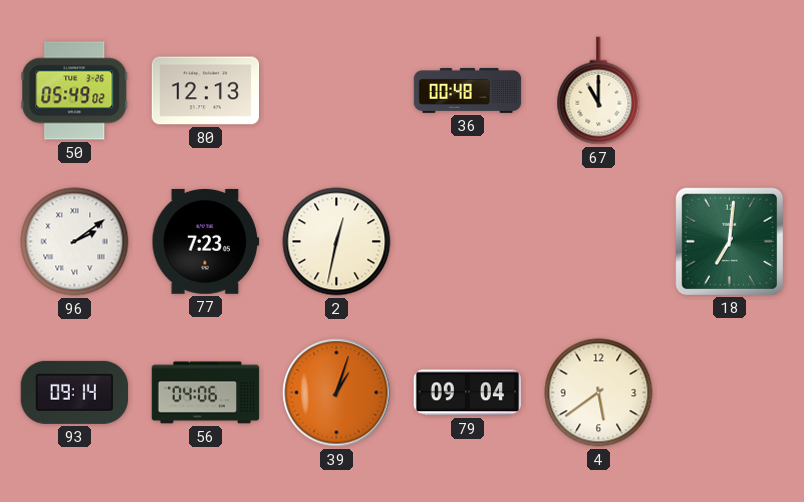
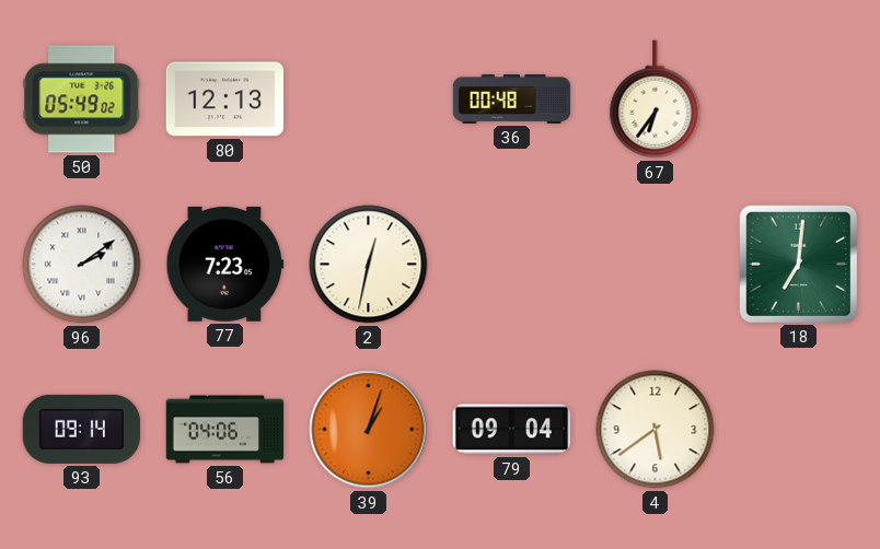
67: 11:00 -> 6:36 (656, 100)
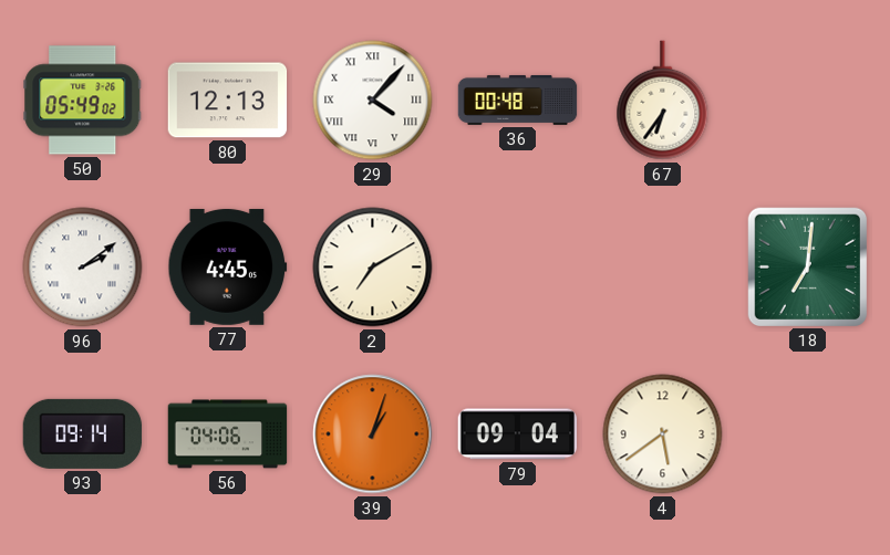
29: none -> 4:07 (373, 101)
77: 7:23 -> 4:45 (228, 266)
2: 12:32 -> 7:10 (373, 268)
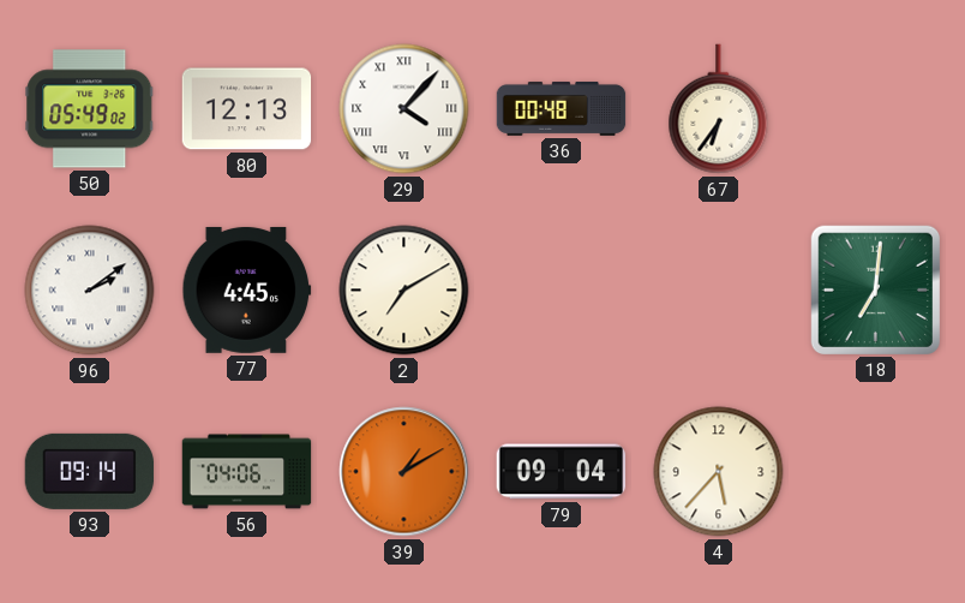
39: 1:03 -> 1:10 (404, 472)
4: 5:39 -> 5:37 (719, 472)
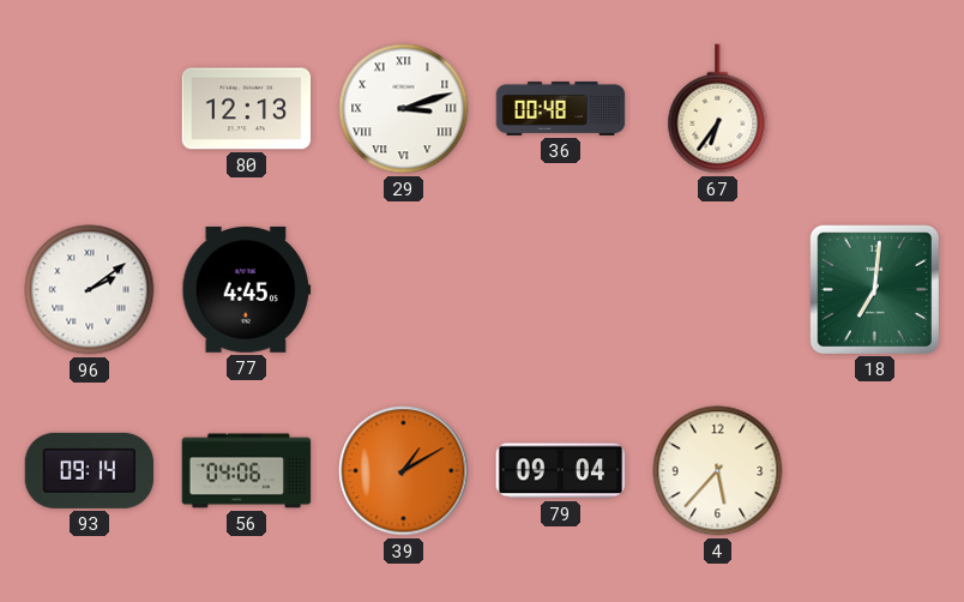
50: 05:49 -> none (90, 109)
29: 4:07 -> 3:12 (404, 109)
2: 7:10 -> none (404, 291)
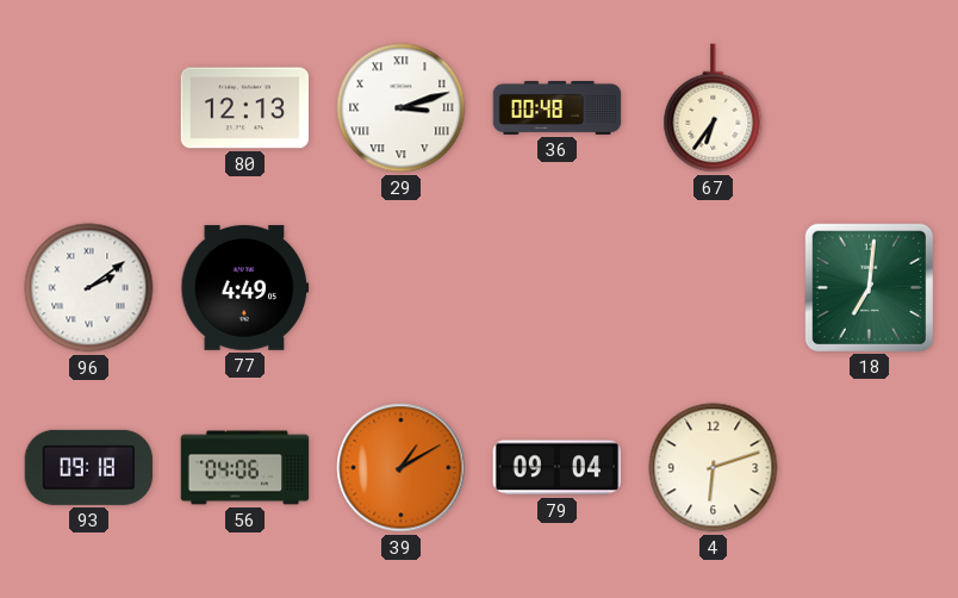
77: 4:45 -> 4:49 (245, 287)
93: 09:14 -> 09:18 (89, 467)
4: 5:37 -> 6:12 (714, 468)
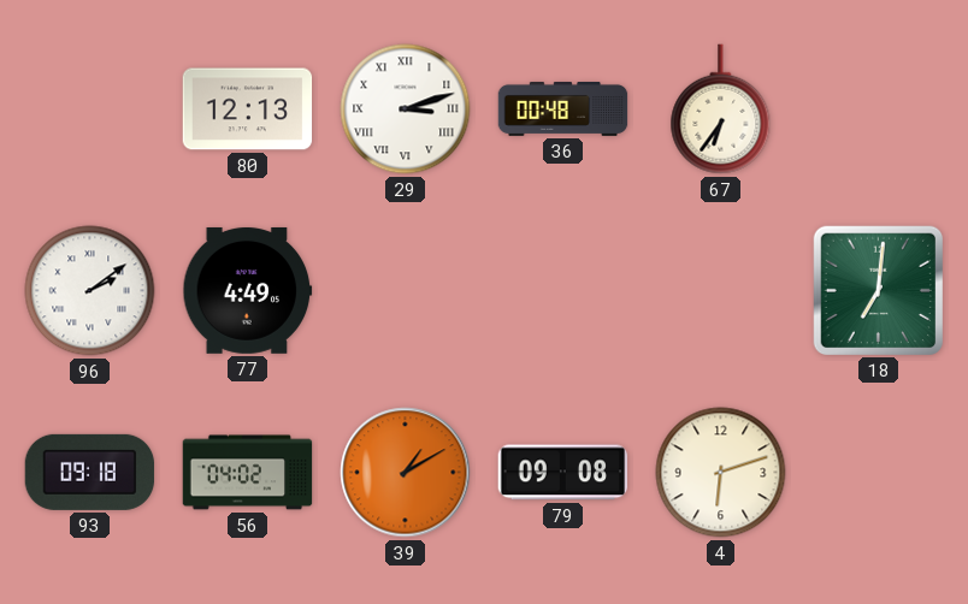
56: 04:06 -> 04:02 (248, 473)
79: 09:04 -> 09:08 (563, 473)
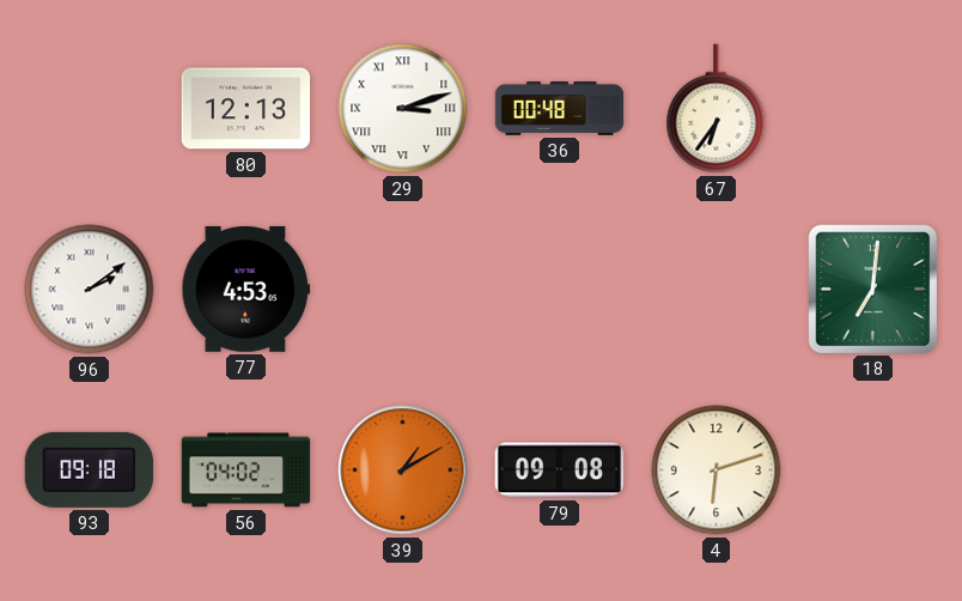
77: 4:49 -> 4:53 (246, 289)
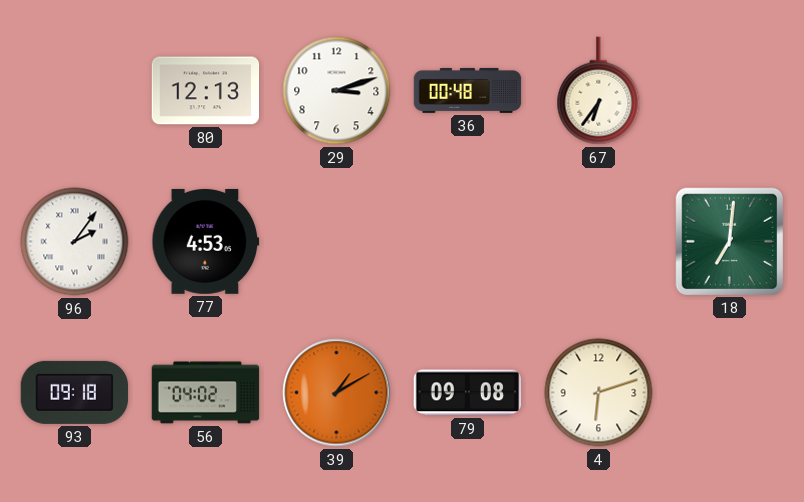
29 numerals: Roman -> Arabic (337, 91)
96: 2:09 -> 2:06 (75, 242)
